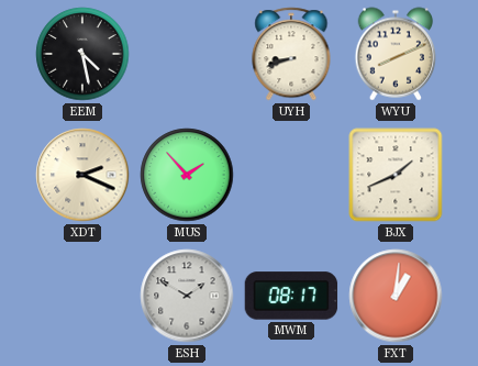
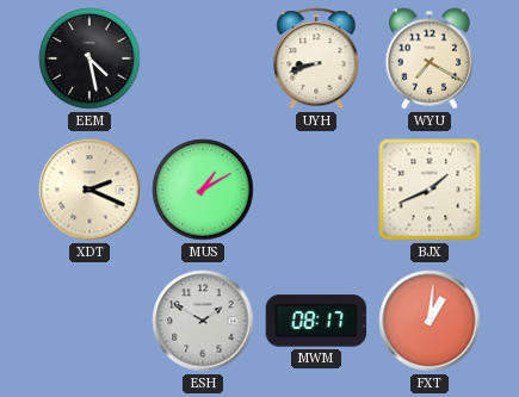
WYU: 8:11 -> 7:20 (430, 58)
MUS: 1:53 -> 1:10 (203, 190)
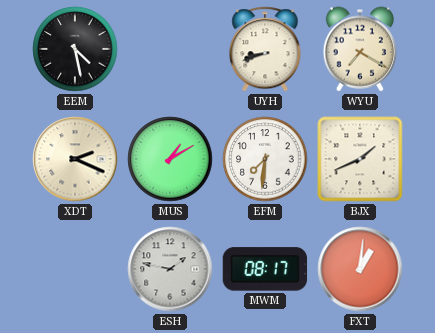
EFM: none -> 7:31 (265, 159)
ESH: 1:50 -> 1:47 (170, 269)
